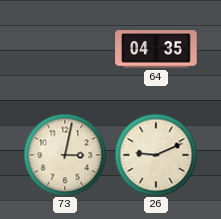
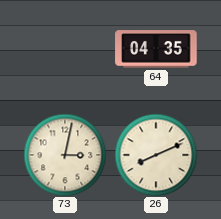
26: 9:11 -> 8:11 (156, 155)
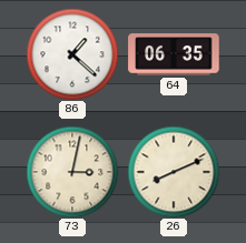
86: none -> 1:22 (72, 54)
64: 04:35 -> 06:35 (174, 54)
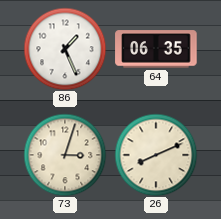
86: 1:22 -> 1:26 (65, 49)
73: 3:02 -> 3:03 (65, 155)
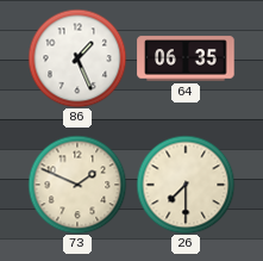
73: 3:03 -> 1:49 (77, 185)
26: 8:11 -> 7:30 (186, 185)
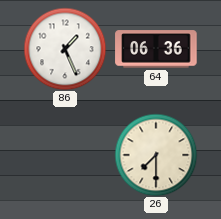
64: 06:35 -> 06:36 (156, 49)
73: 1:49 -> none (77, 185)
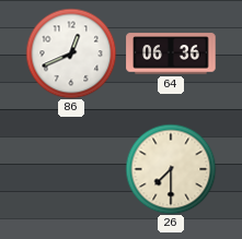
86: 1:26 -> 12:41 (71, 53)
